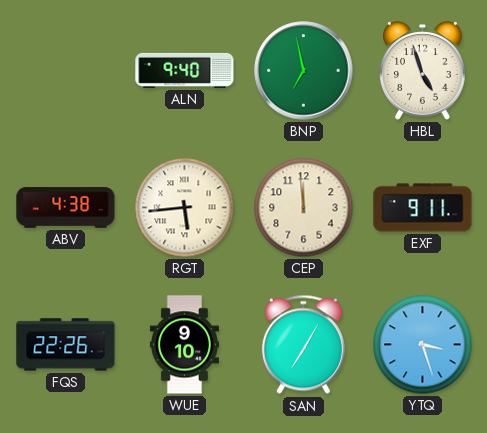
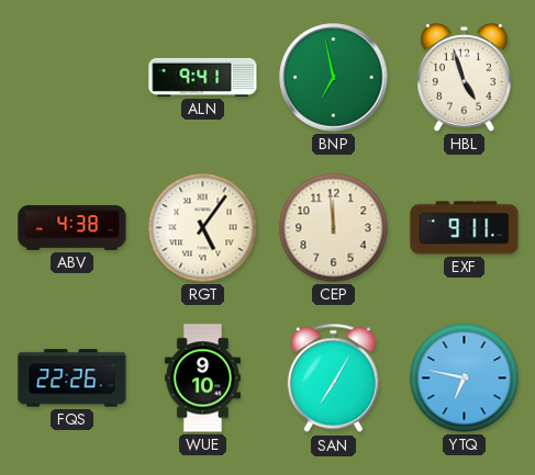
ALN: 9:40 -> 9:41 (203, 77)
RGT: 5:44 -> 5:06 (203, 228)
YTQ: 3:27 -> 6:47 (465, 378)
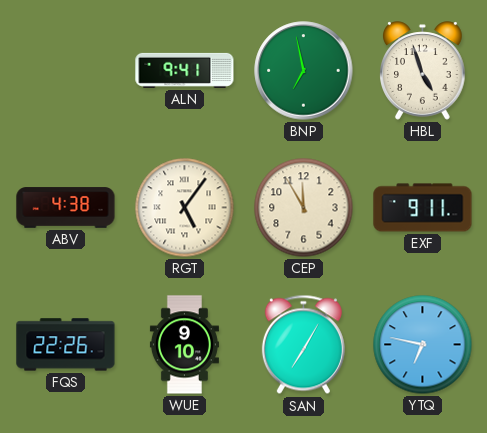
CEP: 11:59 -> 11:55 (304, 208)
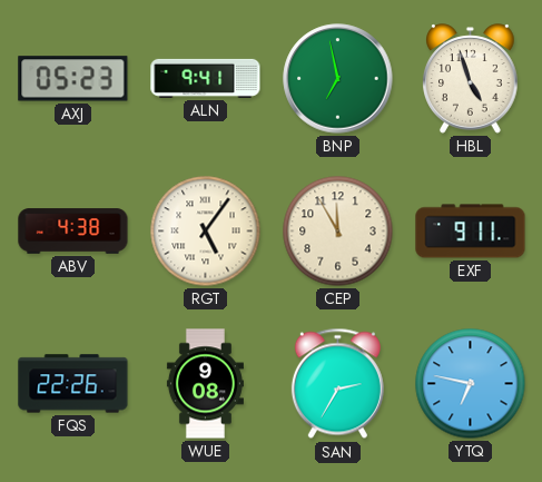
AXJ: none -> 05:23 (73, 79)
WUE: 9:10 -> 9:08 (205, 384)
SAN: 7:05 -> 2:35 (337, 384)
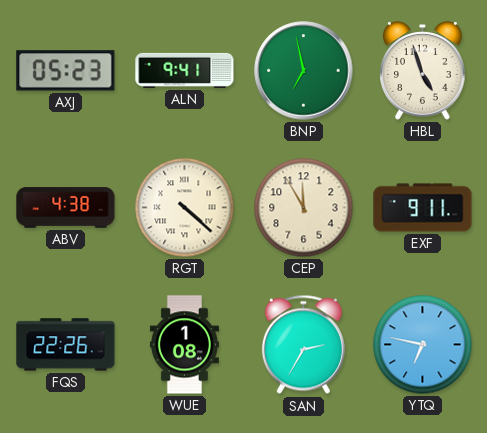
RGT: 5:06 -> 4:22 (185, 208)
WUE: 9:08 -> 1:08 (184, 345)
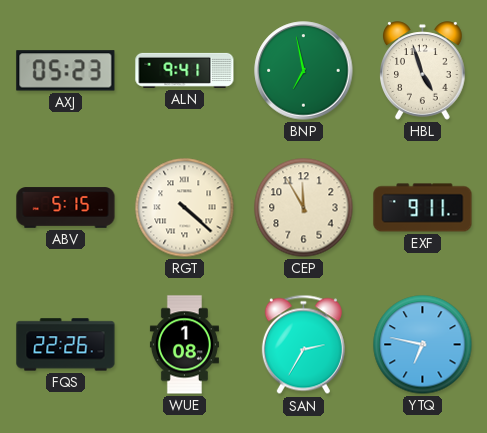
ABV: 4:38 -> 5:15 (66, 208)
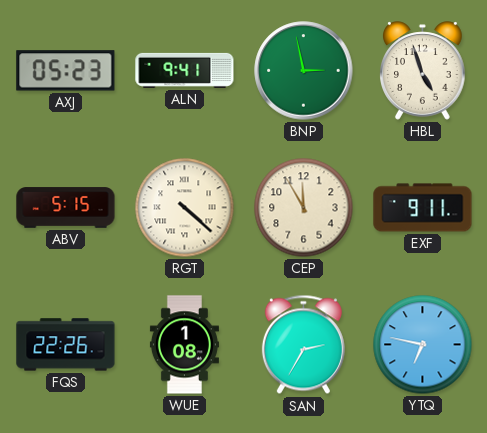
BNP: 6:58 -> 2:58 (304, 71)
